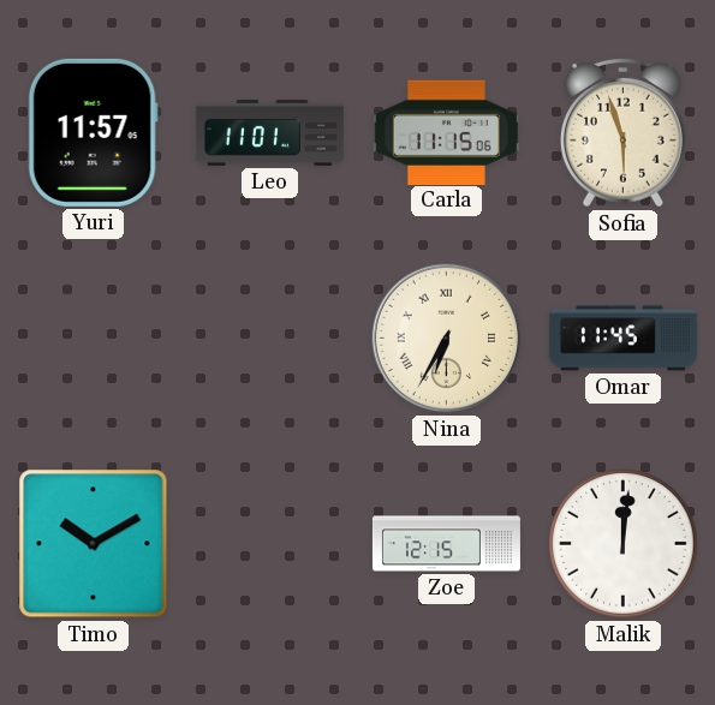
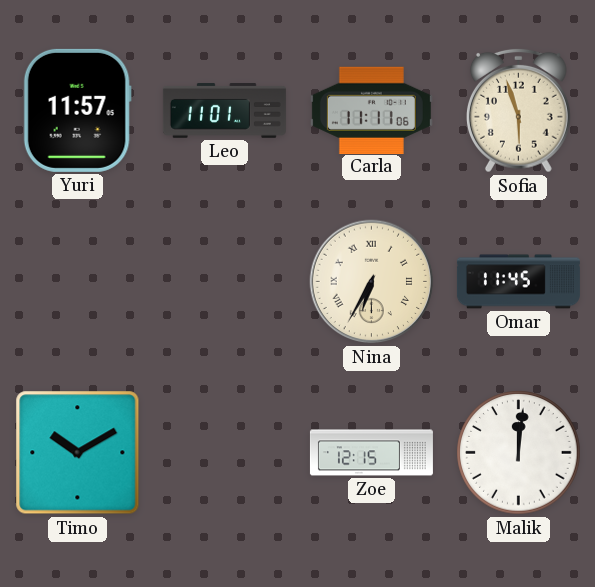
Carla: 11:15 -> 11:11 (371, 110)
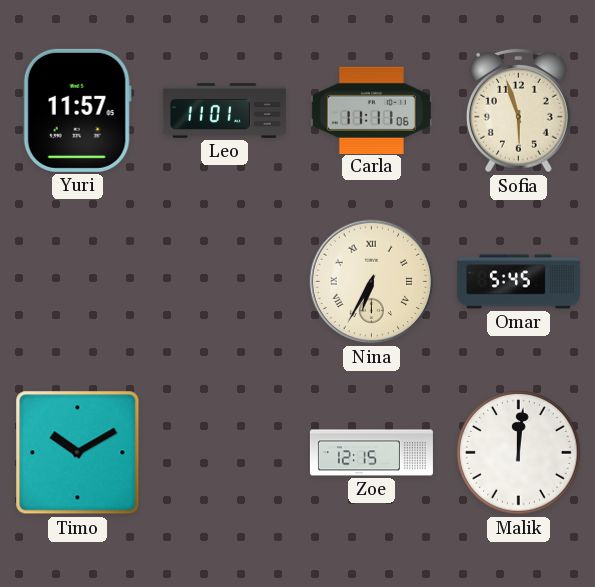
Omar: 11:45 -> 5:45 (518, 282)
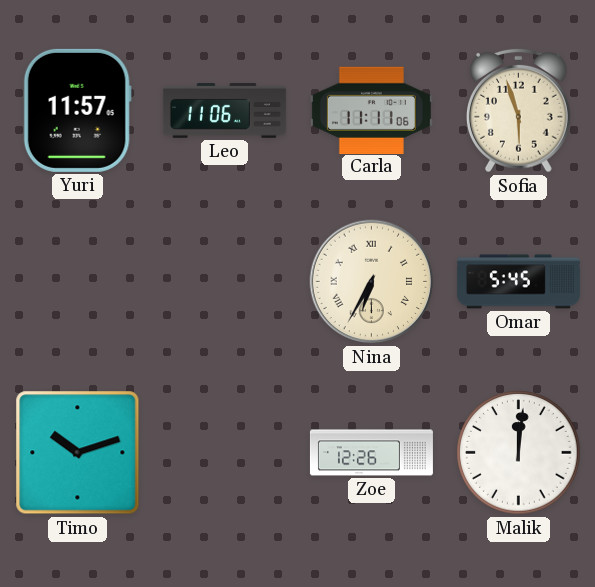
Leo: 11:01 -> 11:06 (224, 111)
Timo: 10:10 -> 10:12 (78, 453)
Zoe: 12:15 -> 12:26 (371, 453)
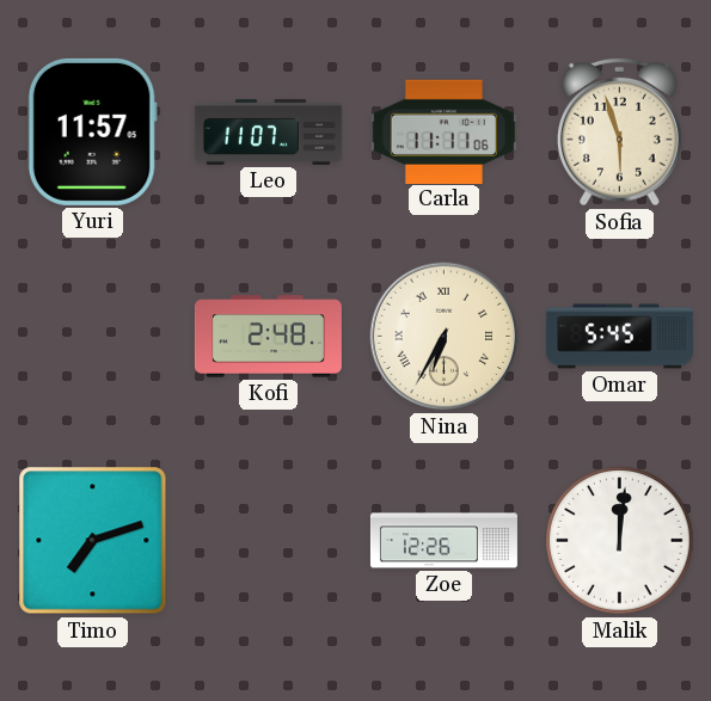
Leo: 11:06 -> 11:07 (268, 133)
Kofi: none -> 2:48 (268, 337)
Timo: 10:12 -> 7:12 (93, 541)
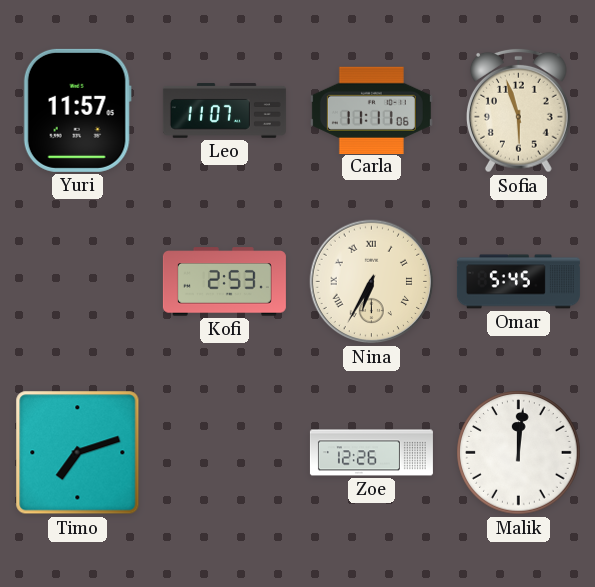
Kofi: 2:48 -> 2:53 (224, 282)
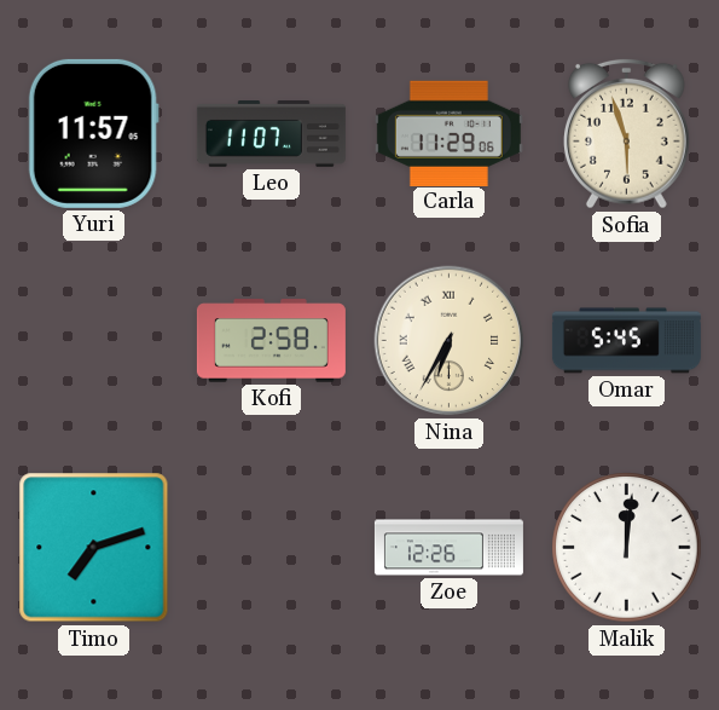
Carla: 11:11 -> 11:29 (448, 133)
Kofi: 2:53 -> 2:58 (271, 341)
